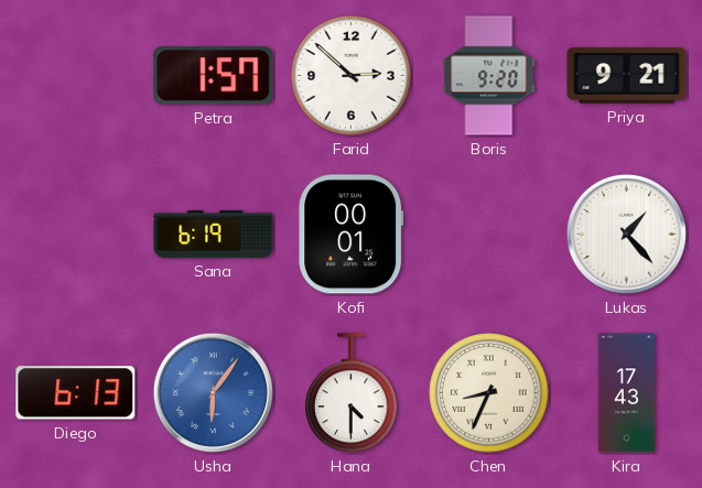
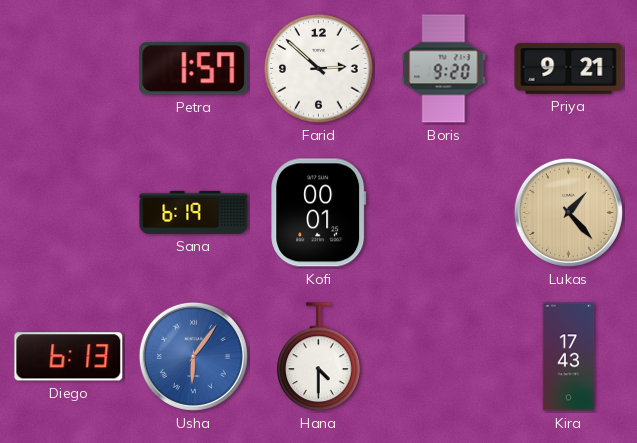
Lukas dial: white -> champagne (568, 212)
Chen: 8:34 -> none (489, 393)
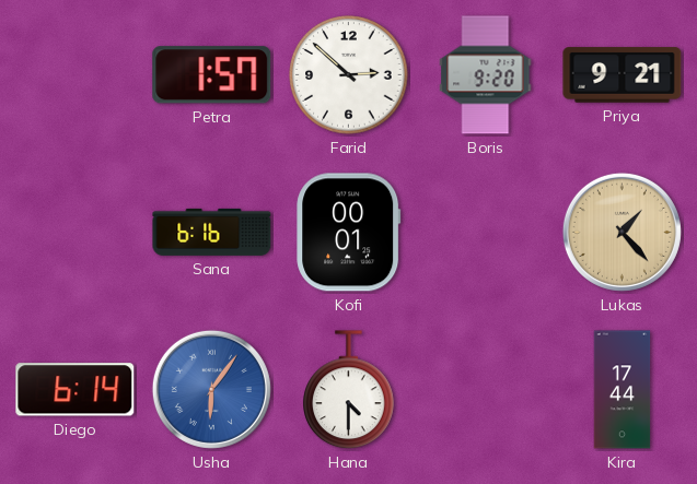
Sana: 6:19 -> 6:16 (212, 232)
Diego: 6:13 -> 6:14 (75, 390)
Kira: 17:43 -> 17:44 (623, 390)
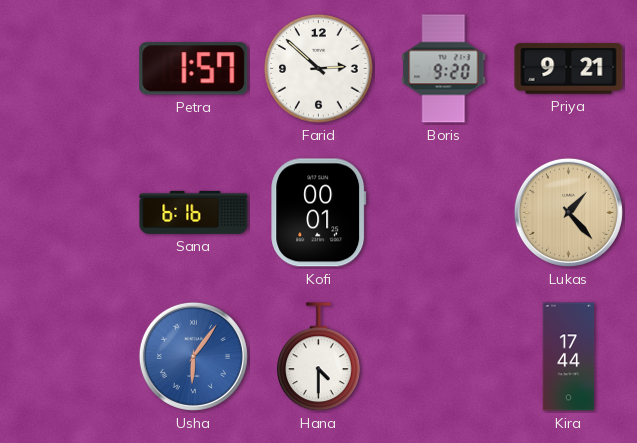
Diego: 6:14 -> none (75, 390)
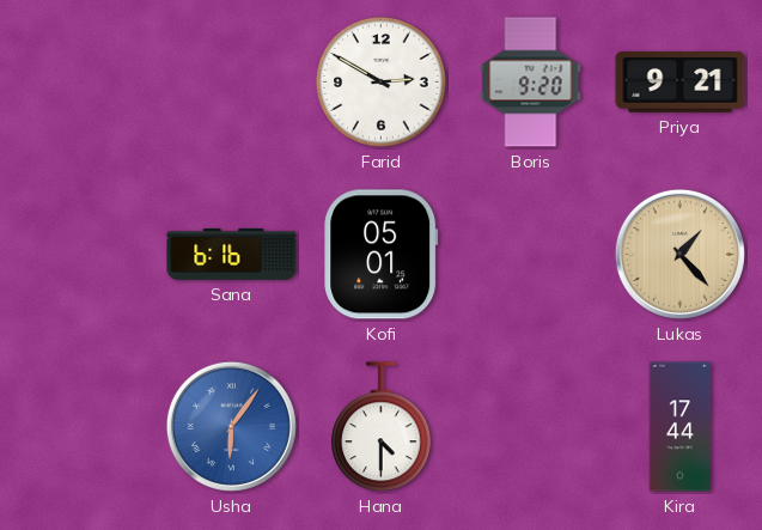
Petra: 1:57 -> none (194, 69)
Farid: 2:52 -> 2:50 (382, 83)
Kofi: 00:01 -> 05:01 (382, 255)
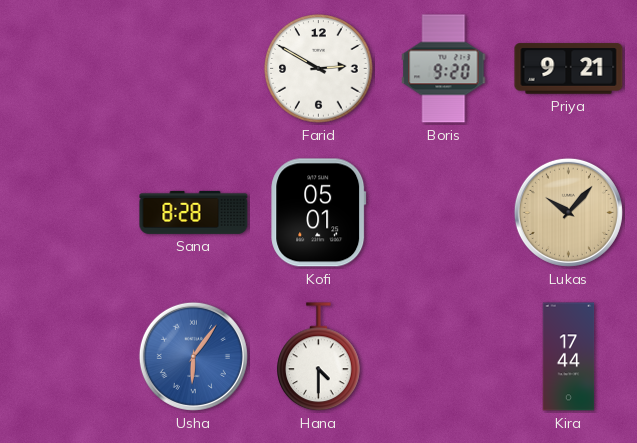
Sana: 6:16 -> 8:28 (194, 212)
Lukas: 1:23 -> 10:07 (568, 212)
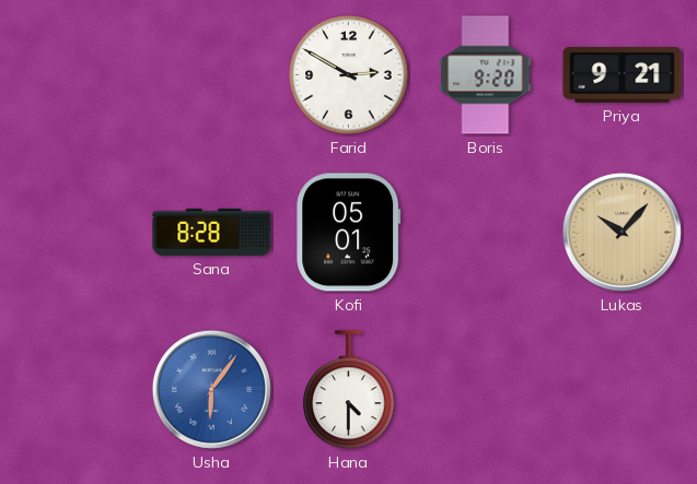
Kira: 17:44 -> none (569, 357)
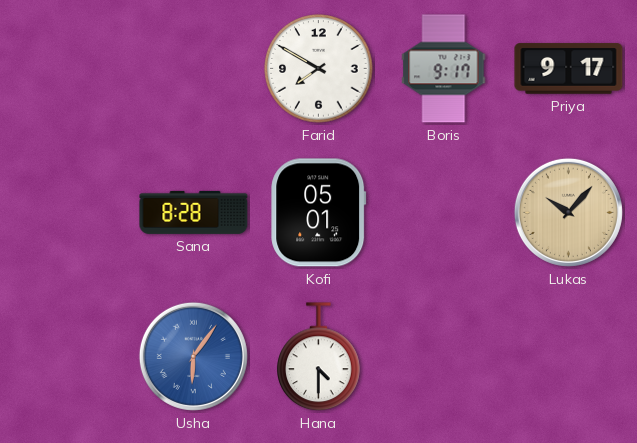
Farid: 2:50 -> 7:50 (319, 69)
Boris: 9:20 -> 9:17 (444, 69)
Priya: 9:21 -> 9:17 (569, 69)
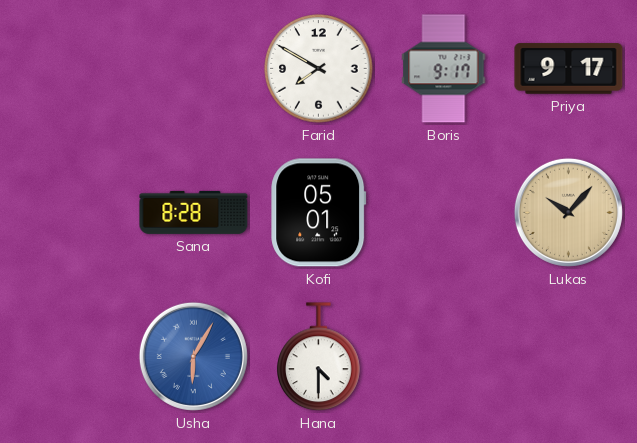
Usha: 6:06 -> 6:05 (193, 356)
